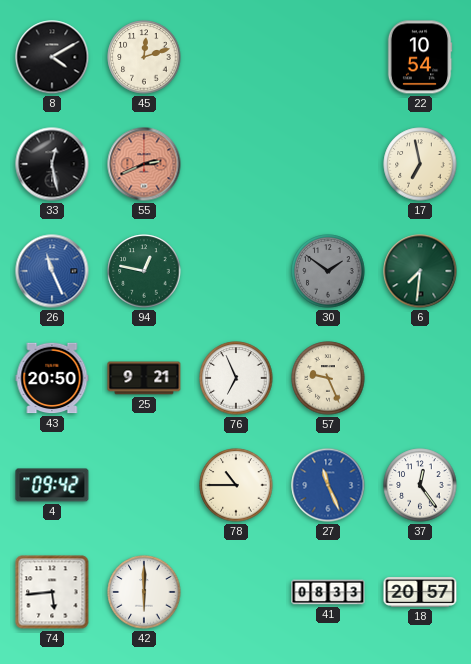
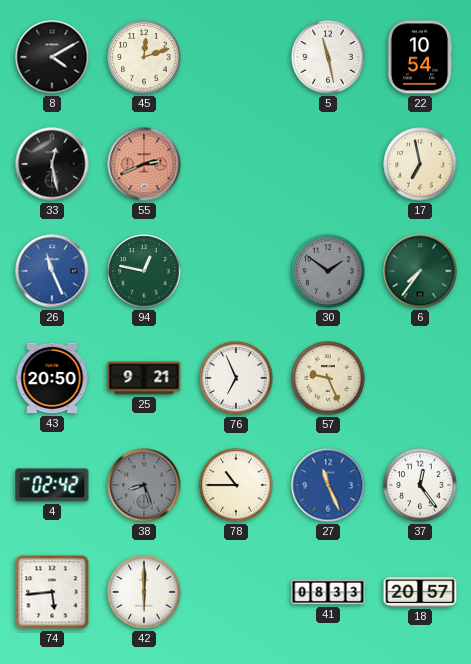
5: none -> 11:28 (328, 57)
6: 7:31 -> 7:36 (420, 271)
4: 09:42 -> 02:42 (52, 485)
38: none -> 8:27 (144, 485)
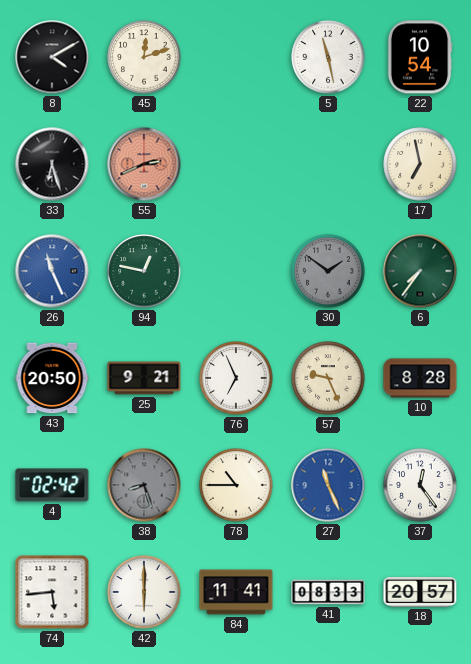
33: 12:28 -> 6:27 (52, 164)
10: none -> 8:28 (420, 378)
84: none -> 11:41 (236, 592)
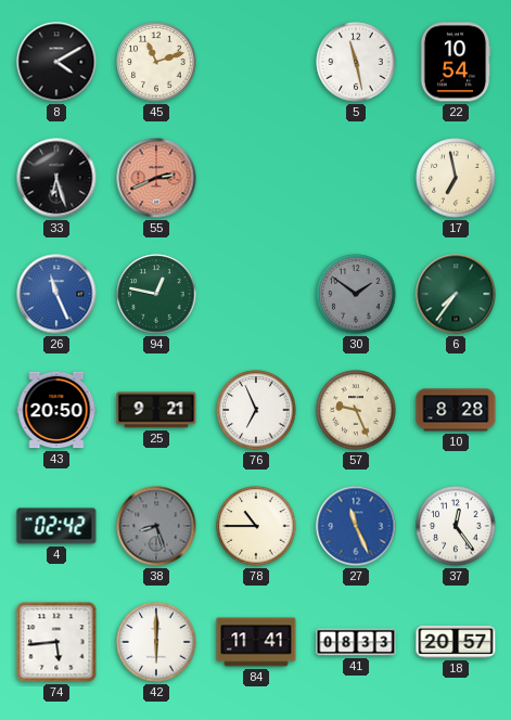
45: 12:12 -> 11:12 (156, 62)
